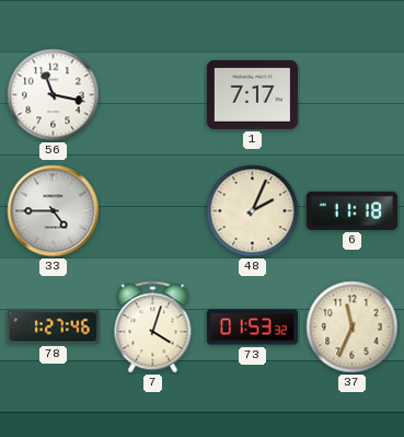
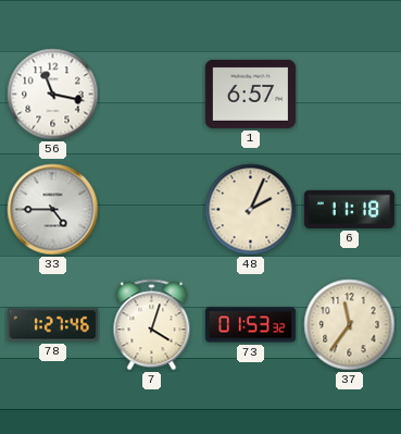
1: 7:17 -> 6:57 (250, 94)
37: 11:34 -> 11:36 (350, 325)
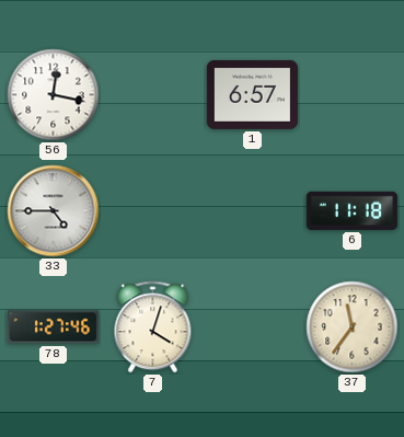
56: 11:17 -> 12:17 (54, 95)
48: 2:04 -> none (251, 210)
73: 01:53 -> none (250, 325)
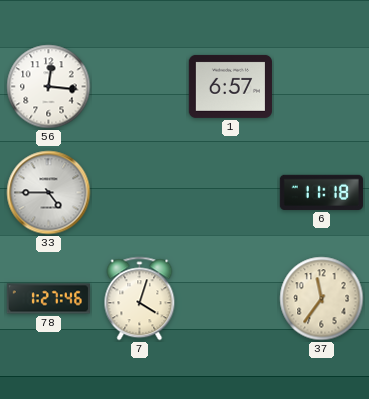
56: 12:17 -> 12:16 (49, 87)
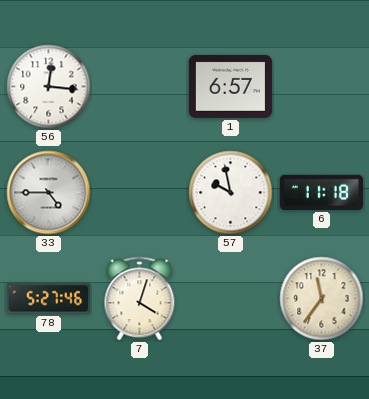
57: none -> 9:58 (231, 193)
78: 1:27 -> 5:27 (48, 299)
